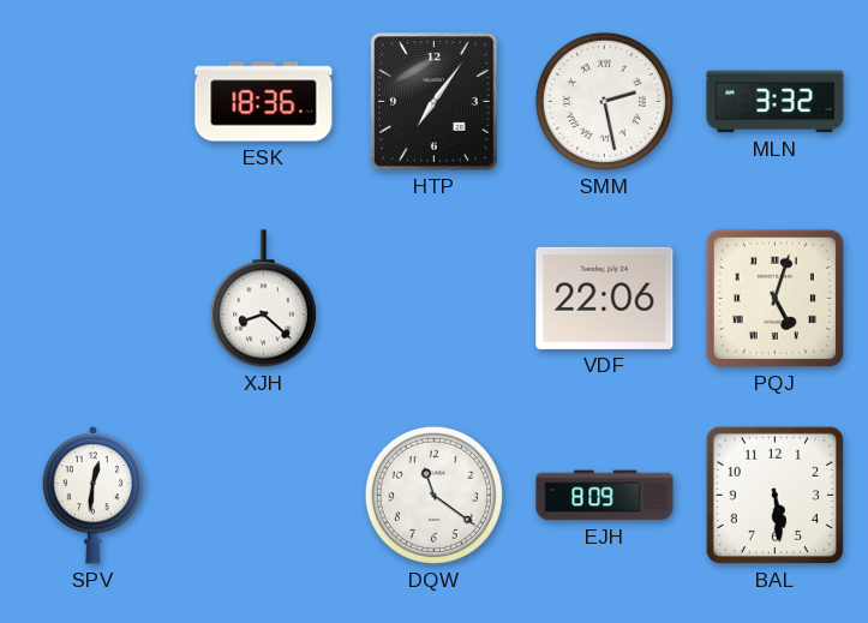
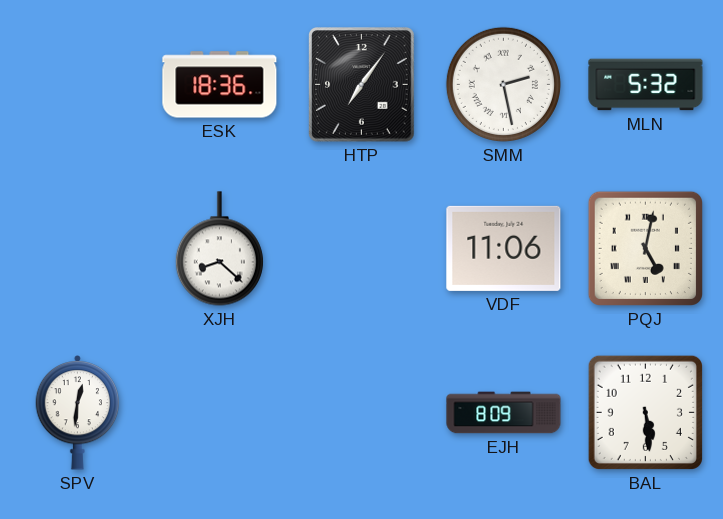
MLN: 3:32 -> 5:32 (646, 85)
VDF: 22:06 -> 11:06 (504, 248)
PQJ: 5:03 -> 5:02 (645, 248)
DQW: 11:21 -> none (433, 495)
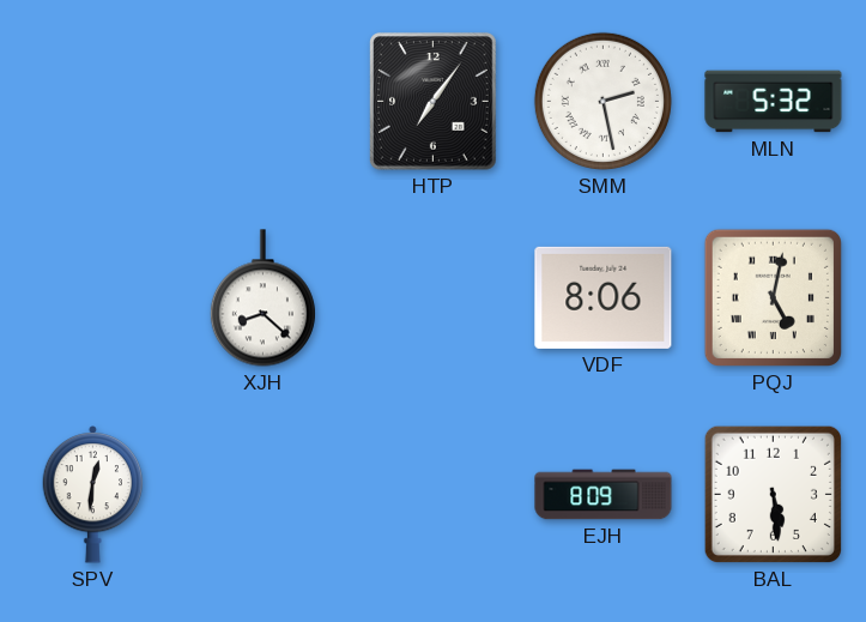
ESK: 18:36 -> none (220, 85)
VDF: 11:06 -> 8:06 (604, 297)
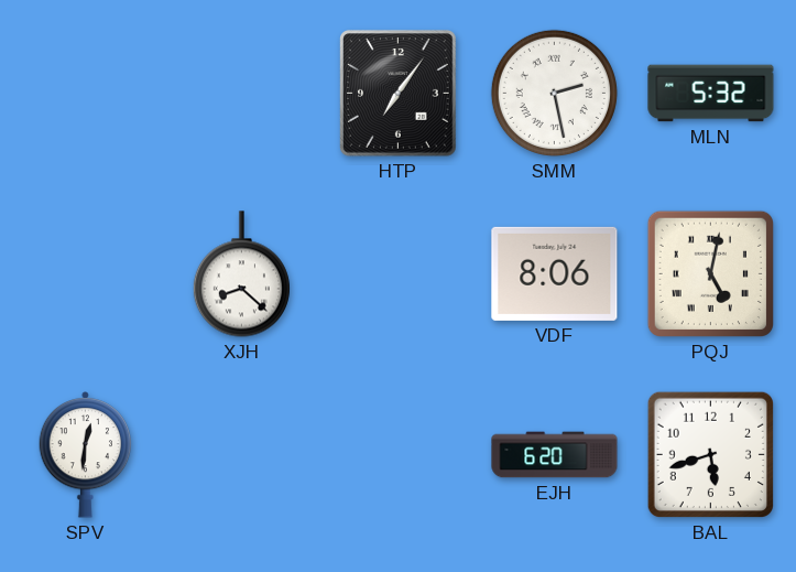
EJH: 8:09 -> 6:20 (555, 455)
BAL: 5:29 -> 5:42 (710, 454)
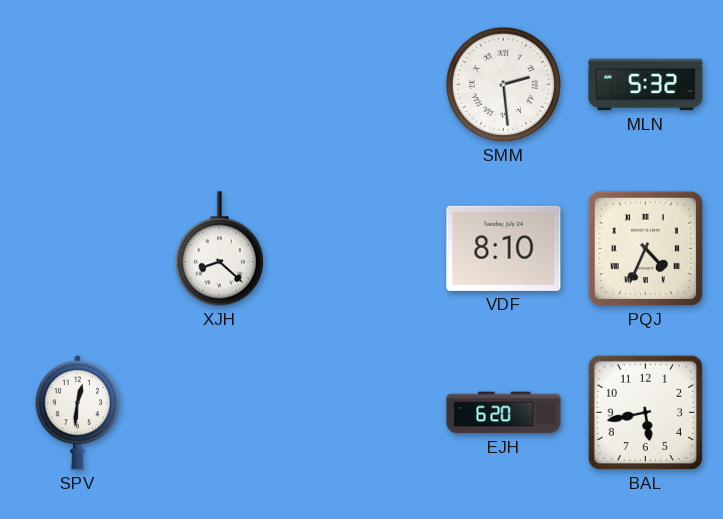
HTP: 7:06 -> none (399, 94)
SMM: 2:28 -> 2:29 (503, 84)
VDF: 8:06 -> 8:10 (504, 248)
PQJ: 5:02 -> 4:34 (645, 248)
BAL: 5:42 -> 5:43 (645, 412)
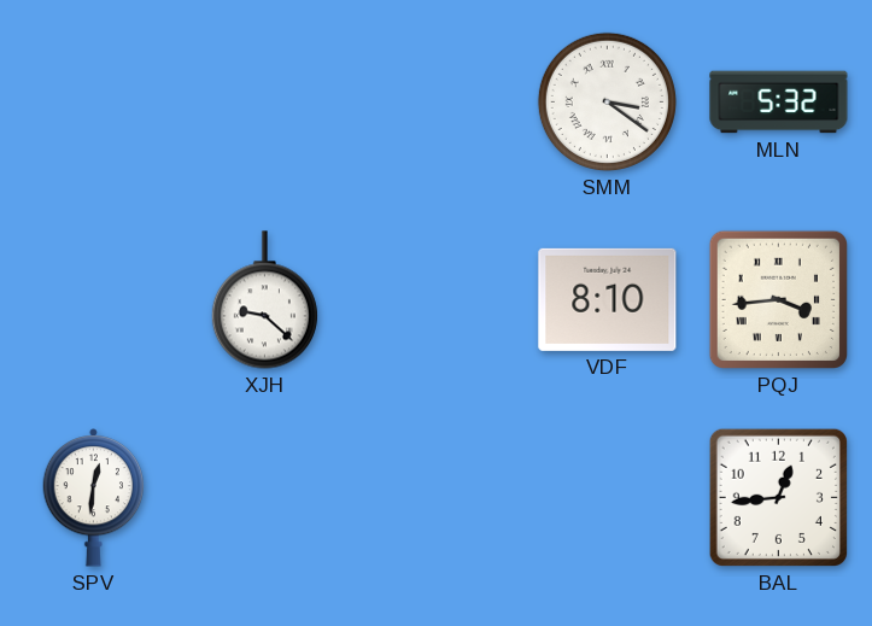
SMM: 2:29 -> 3:21 (607, 101)
XJH: 8:22 -> 9:22 (264, 300)
PQJ: 4:34 -> 3:44 (778, 299)
EJH: 6:20 -> none (504, 413)
BAL: 5:43 -> 12:44 (778, 497)
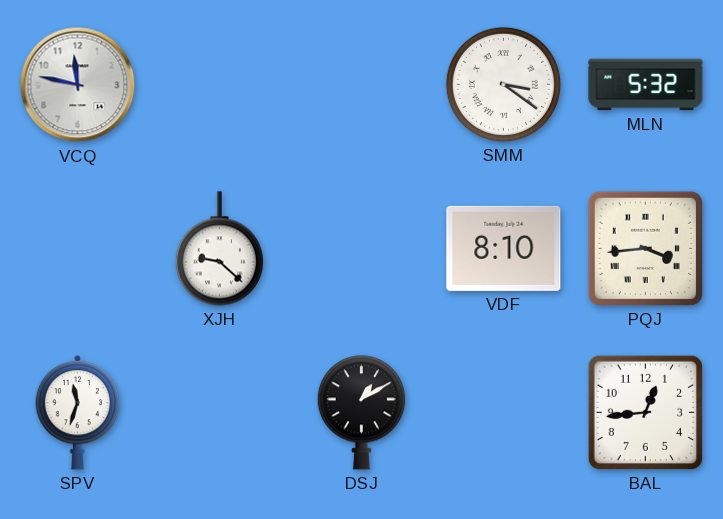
VCQ: none -> 11:47 (78, 85)
SPV: 12:31 -> 11:33 (78, 413)
DSJ: none -> 1:10 (361, 413)
